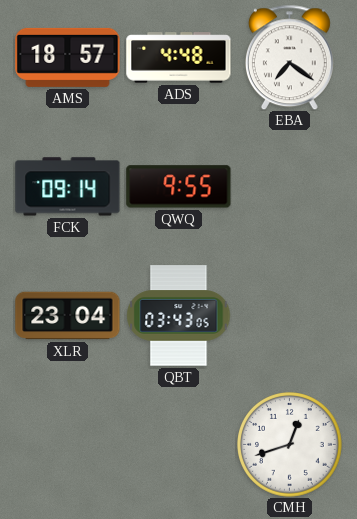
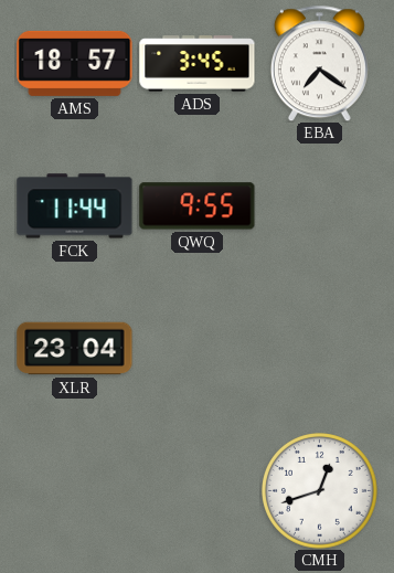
ADS: 4:48 -> 3:45 (198, 64)
FCK: 09:14 -> 11:44 (75, 206)
QBT: 03:43 -> none (179, 316)
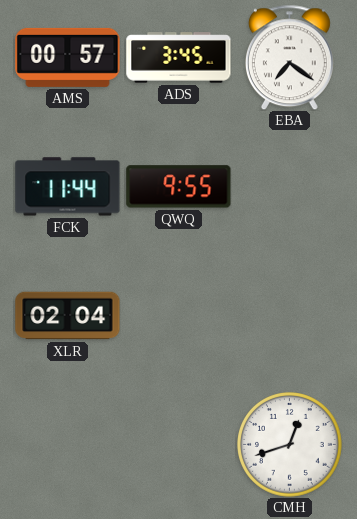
AMS: 18:57 -> 00:57 (68, 57)
XLR: 23:04 -> 02:04 (68, 316)
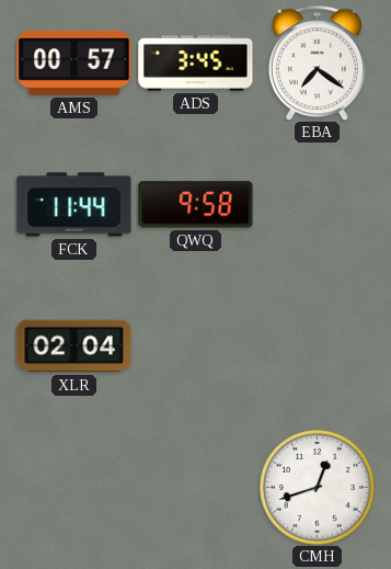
QWQ: 9:55 -> 9:58 (196, 205)
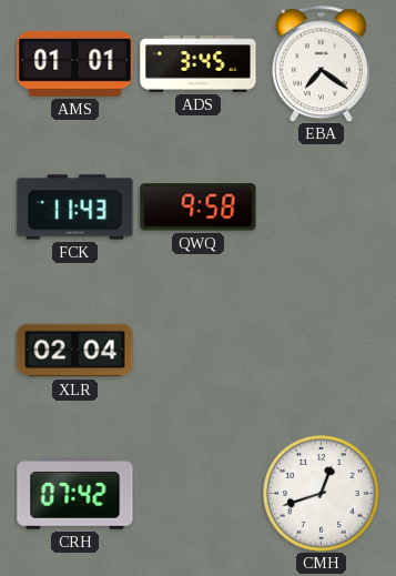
AMS: 00:57 -> 01:01 (75, 63)
FCK: 11:44 -> 11:43 (75, 208)
CRH: none -> 07:42 (75, 494)
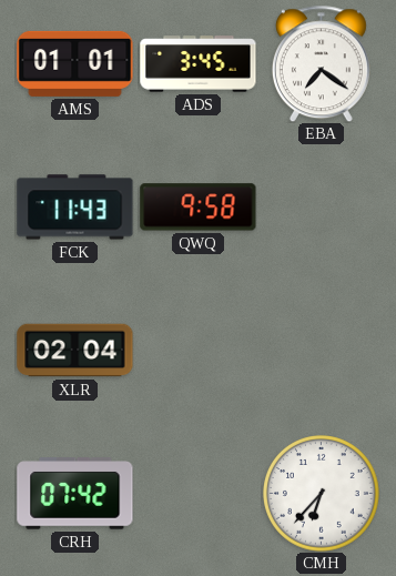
CMH: 12:42 -> 6:37 (322, 494)
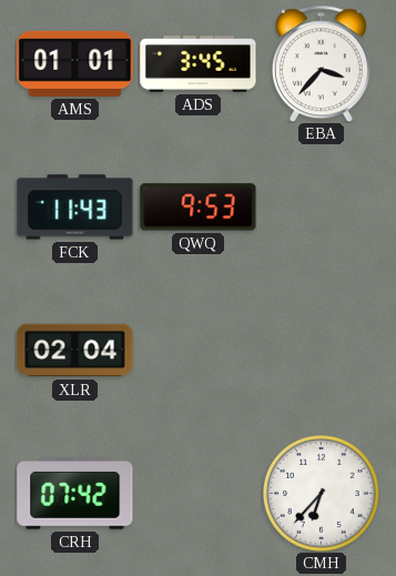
EBA: 7:21 -> 3:37 (321, 63)
QWQ: 9:58 -> 9:53 (199, 208)
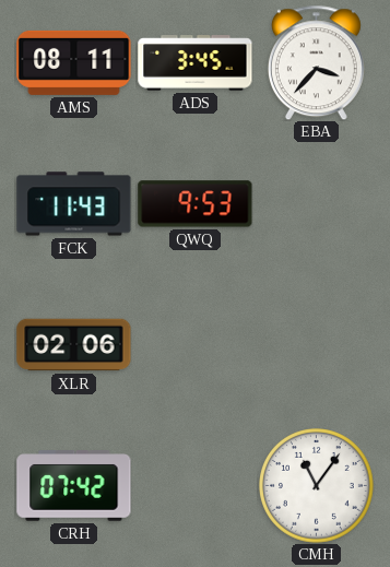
AMS: 01:01 -> 08:11 (74, 62)
XLR: 02:04 -> 02:06 (74, 345)
CMH: 6:37 -> 11:06 (317, 486)
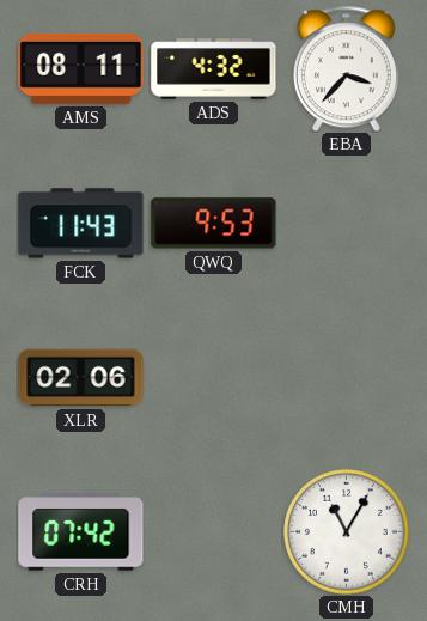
ADS: 3:45 -> 4:32 (214, 69)
CMH: 11:06 -> 11:05 (347, 532)
